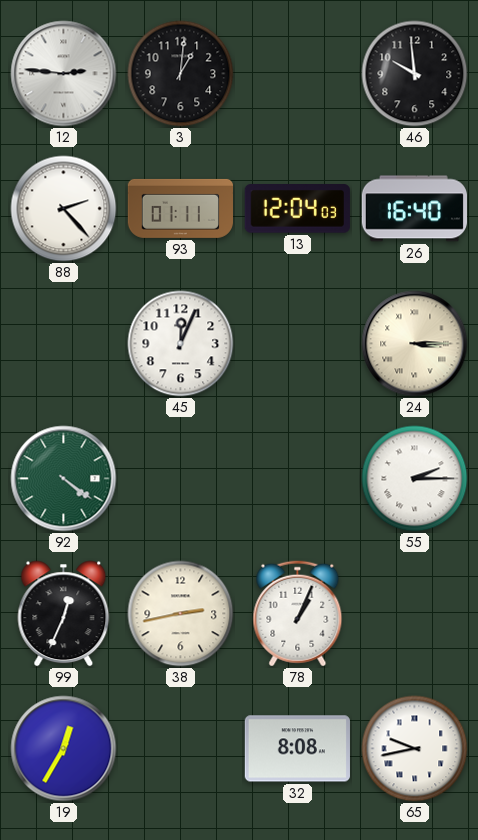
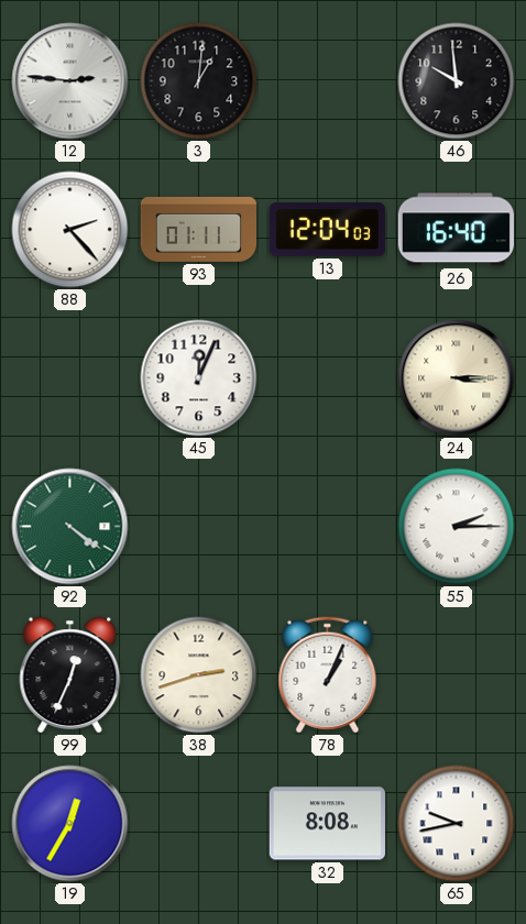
38: 2:43 -> 2:42 (199, 675)
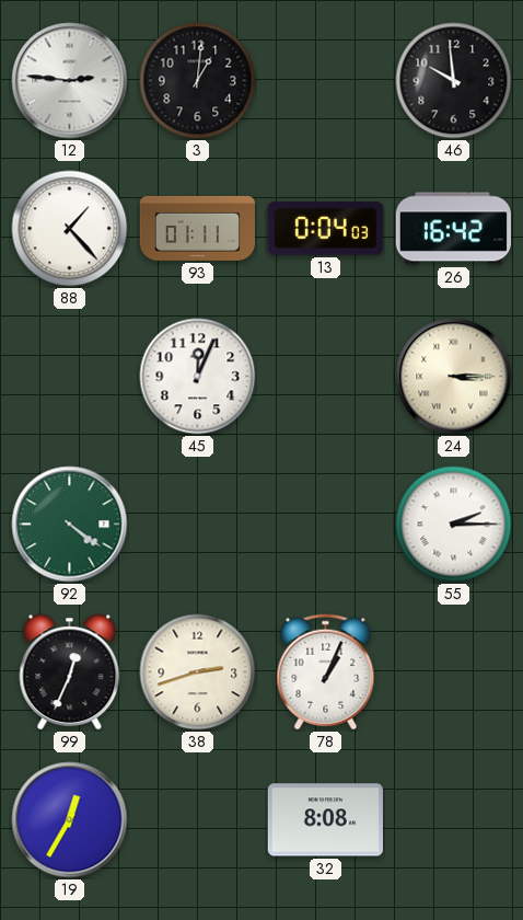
88: 2:23 -> 1:23 (70, 229)
13: 12:04 -> 0:04 (325, 229)
26: 16:40 -> 16:42 (453, 229)
65: 9:43 -> none (457, 824)
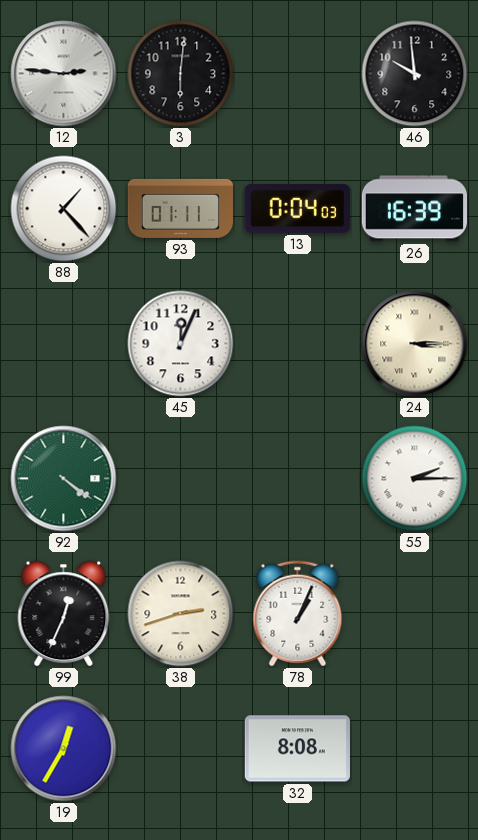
3: 1:01 -> 6:01 (181, 74)
26: 16:42 -> 16:39 (414, 209)
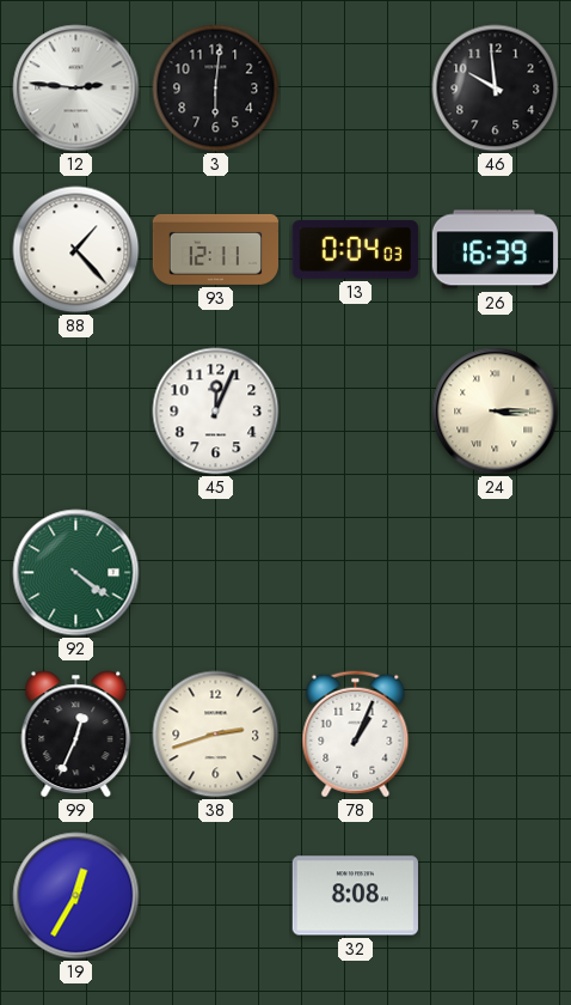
93: 01:11 -> 12:11 (215, 249)
55: 2:15 -> none (415, 479)
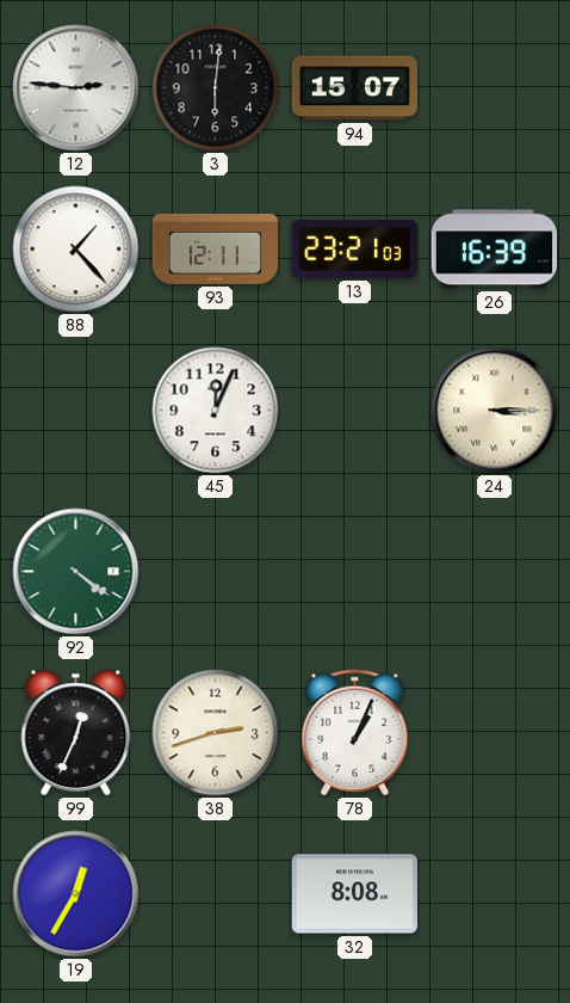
94: none -> 15:07 (354, 88)
46: 9:59 -> none (496, 89)
13: 0:04 -> 23:21 (354, 250)
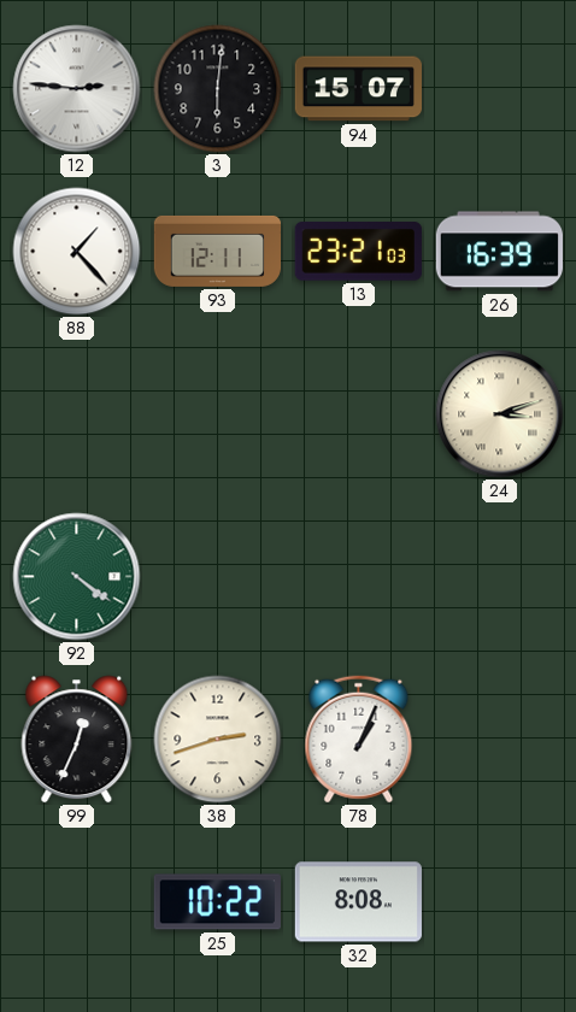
45: 12:04 -> none (216, 411)
24: 3:15 -> 3:12 (500, 414)
19: 12:35 -> none (76, 894)
25: none -> 10:22 (217, 902)
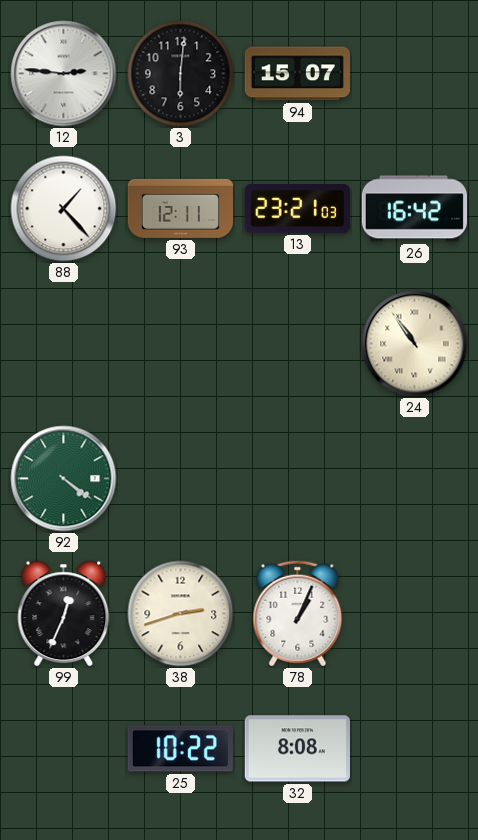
26: 16:39 -> 16:42 (414, 209)
24: 3:12 -> 10:54 (415, 344)
